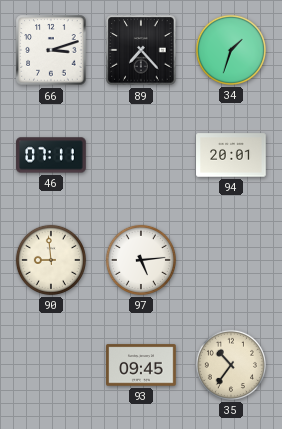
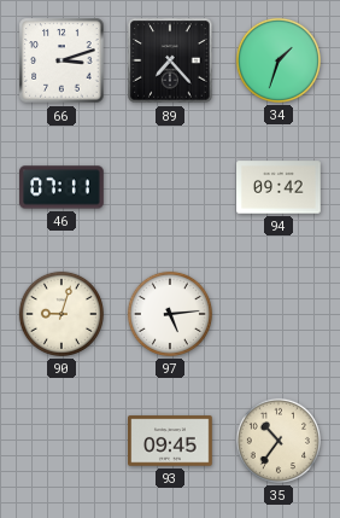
94: 20:01 -> 09:42 (279, 187)
90: 8:59 -> 9:03 (61, 314)
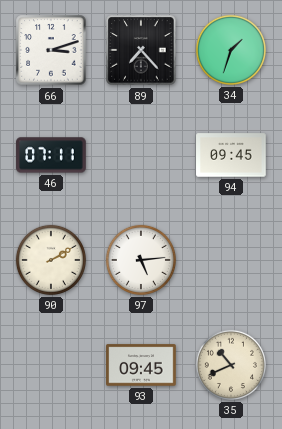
94: 09:42 -> 09:45 (231, 155)
90: 9:03 -> 2:10 (51, 260)
35: 10:36 -> 10:41 (231, 365)
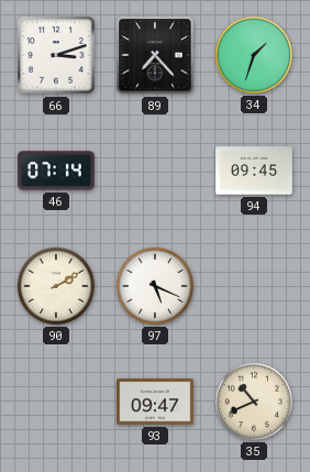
46: 07:11 -> 07:14 (56, 171)
97: 5:14 -> 5:19 (155, 286)
93: 09:45 -> 09:47 (155, 402)
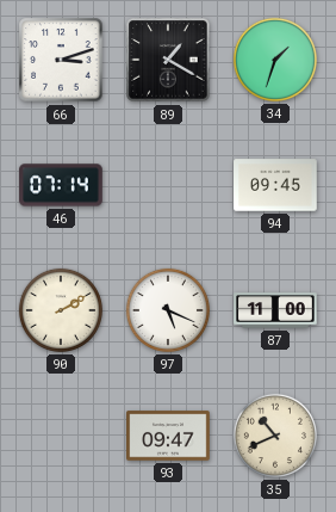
89: 7:23 -> 1:20 (168, 60)
87: none -> 11:00 (275, 310)
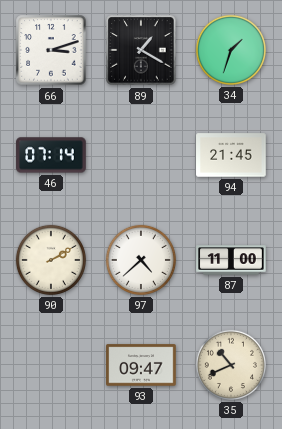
94: 09:45 -> 21:45 (231, 155)
97: 5:19 -> 4:38 (141, 260)
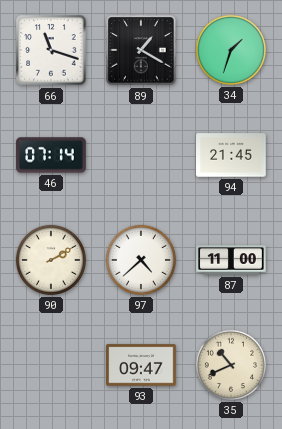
66: 3:12 -> 11:18 (51, 50)
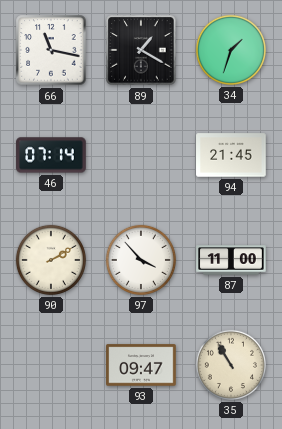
66: 11:18 -> 11:17 (51, 50)
97: 4:38 -> 3:53 (141, 260)
35: 10:41 -> 10:55 (231, 365)
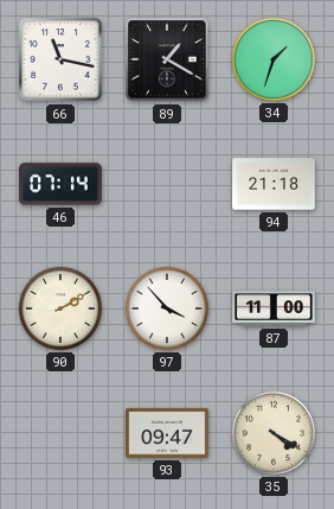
94: 21:45 -> 21:18 (274, 184)
35: 10:55 -> 4:20 (274, 433)
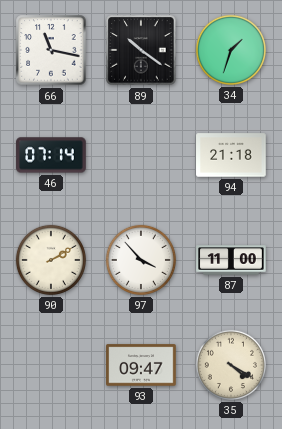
89: 1:20 -> 10:21 (141, 50)
